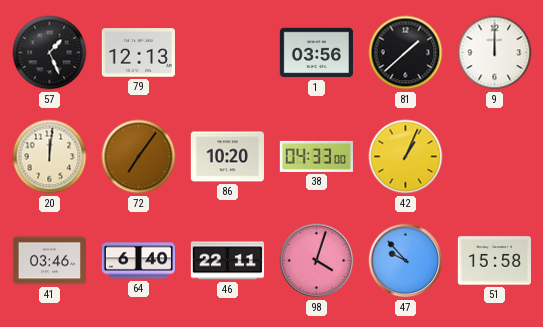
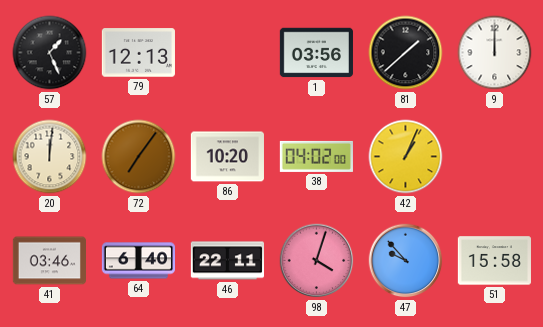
38: 04:33 -> 04:02 (316, 156)
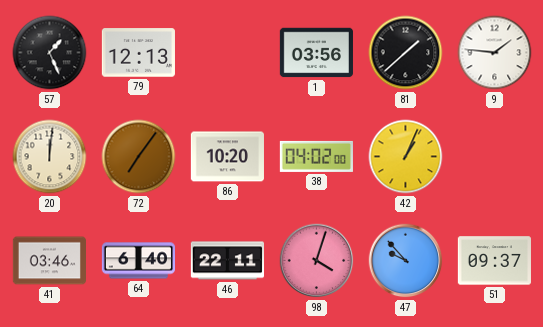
9: 12:00 -> 1:46 (495, 53)
51: 15:58 -> 09:37 (494, 261)
